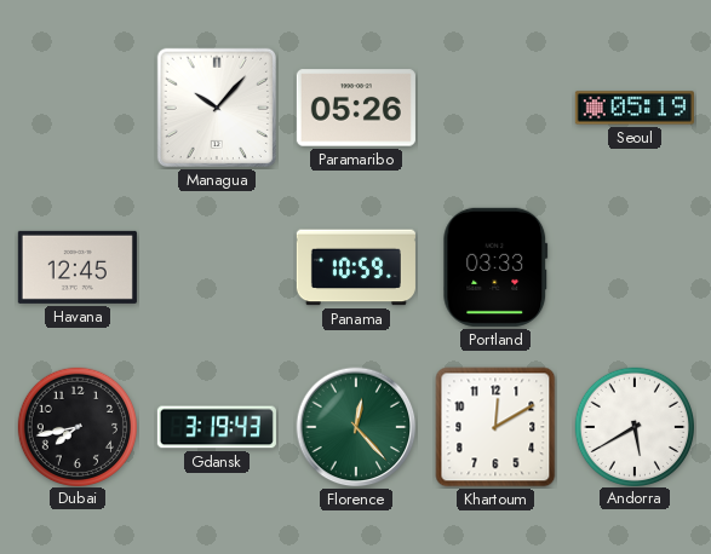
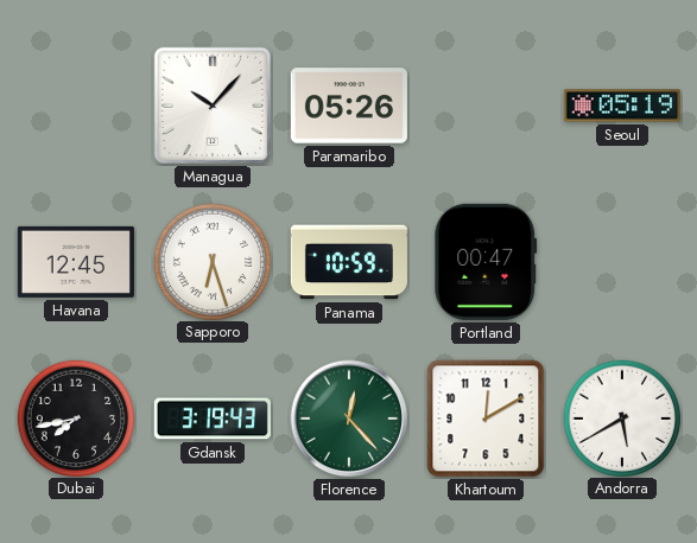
Sapporo: none -> 6:27 (211, 261)
Portland: 03:33 -> 00:47 (486, 262)
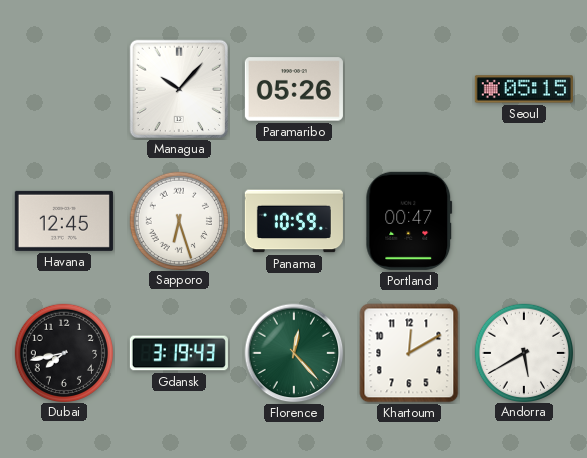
Seoul: 05:19 -> 05:15 (524, 89)
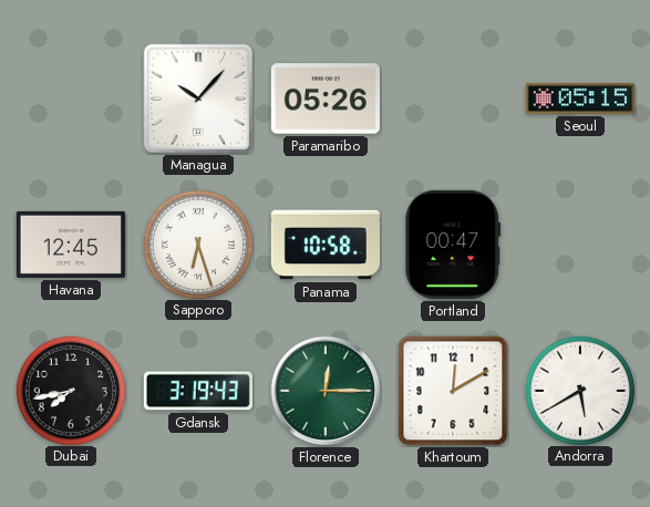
Panama: 10:59 -> 10:58 (326, 245)
Florence: 12:23 -> 12:15 (326, 391)
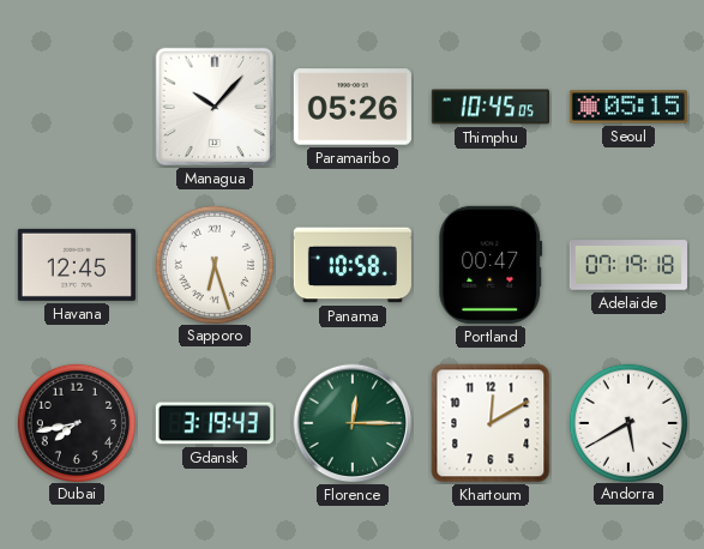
Thimphu: none -> 10:45 (491, 107)
Adelaide: none -> 07:19 (628, 265)
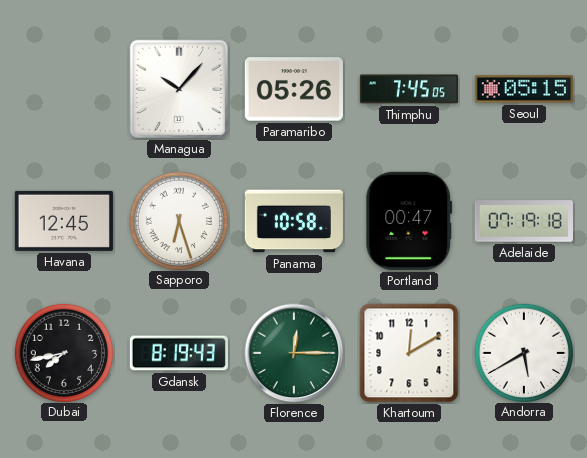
Thimphu: 10:45 -> 7:45 (409, 89)
Gdansk: 3:19 -> 8:19 (179, 353)
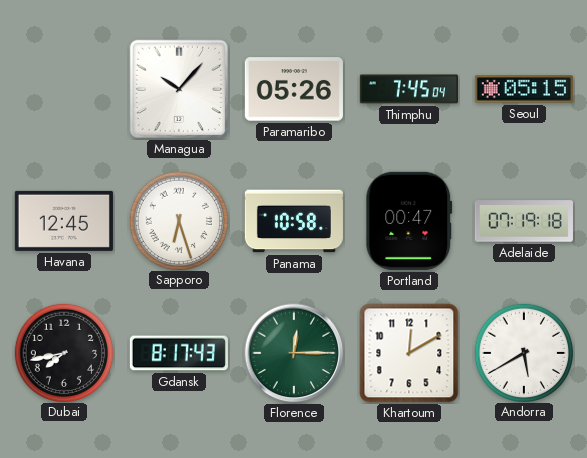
Thimphu: 7:45:05 -> 7:45:04 (409, 89)
Gdansk: 8:19 -> 8:17 (179, 353)
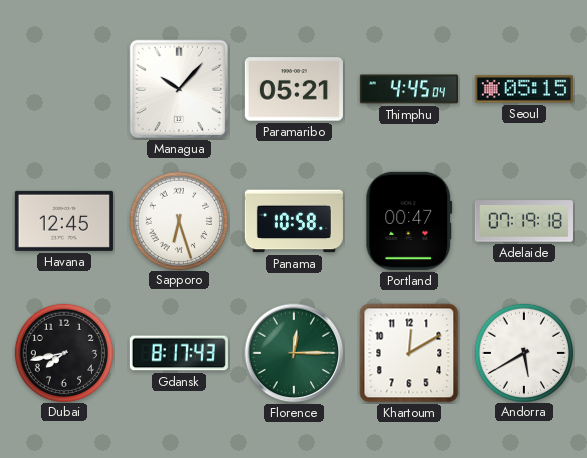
Paramaribo: 05:26 -> 05:21 (294, 89)
Thimphu: 7:45 -> 4:45 (409, 89)
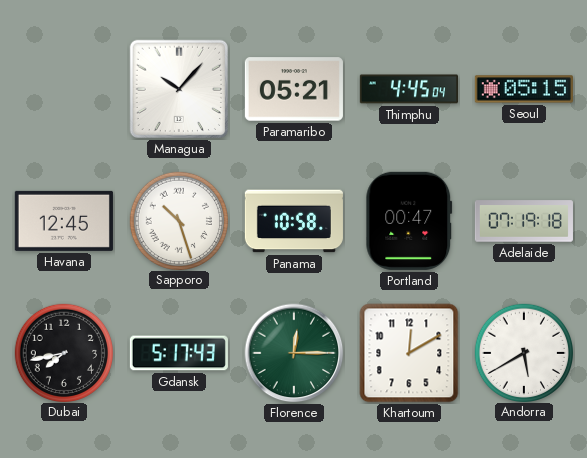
Sapporo: 6:27 -> 10:27 (178, 220)
Gdansk: 8:17 -> 5:17 (179, 353)
